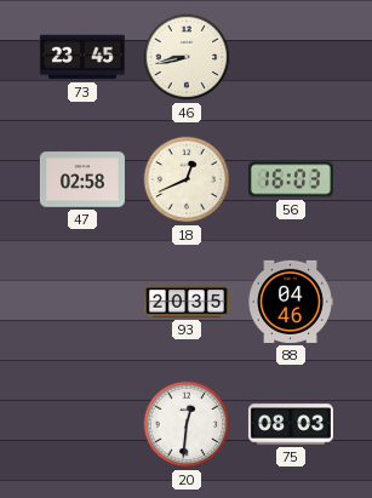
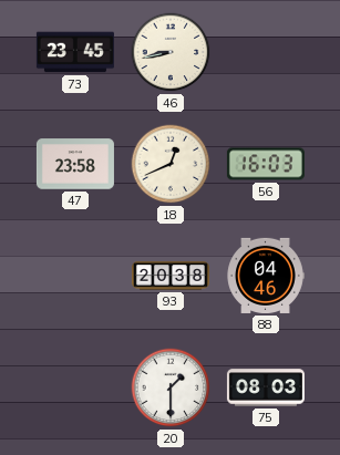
47: 02:58 -> 23:58 (75, 164)
93: 20:35 -> 20:38 (171, 276)
20: 12:31 -> 1:30 (171, 387)
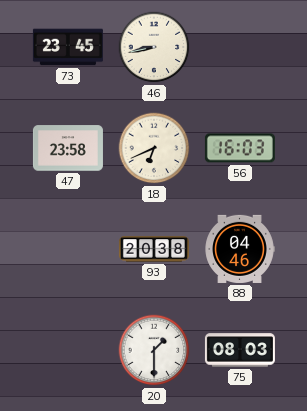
18: 12:41 -> 6:41 (154, 148)
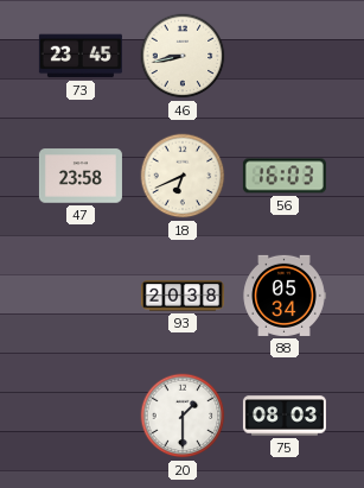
88: 04:46 -> 05:34 (285, 296)
